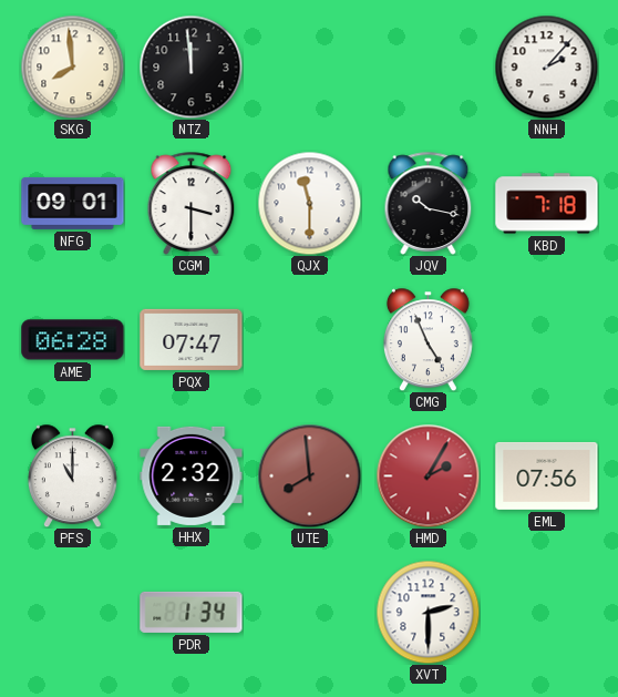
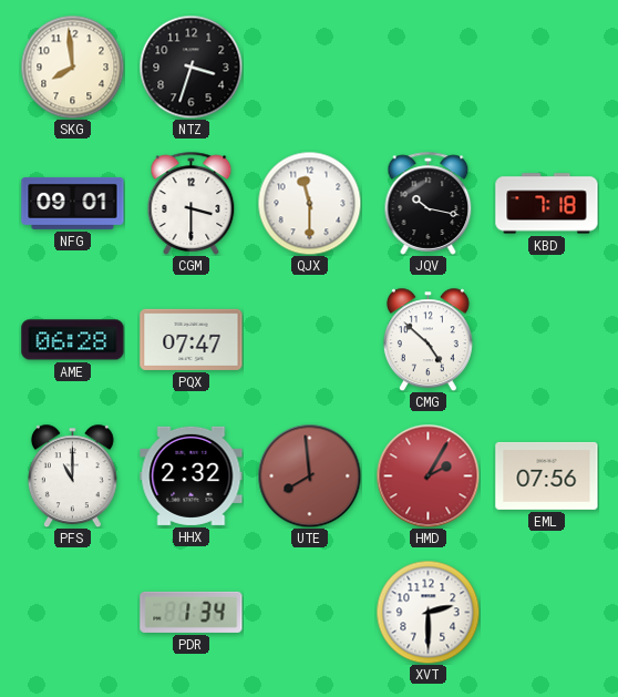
NTZ: 11:59 -> 3:33 (190, 66)
NNH: 2:07 -> none (546, 66)
CMG: 4:56 -> 4:52 (428, 339)
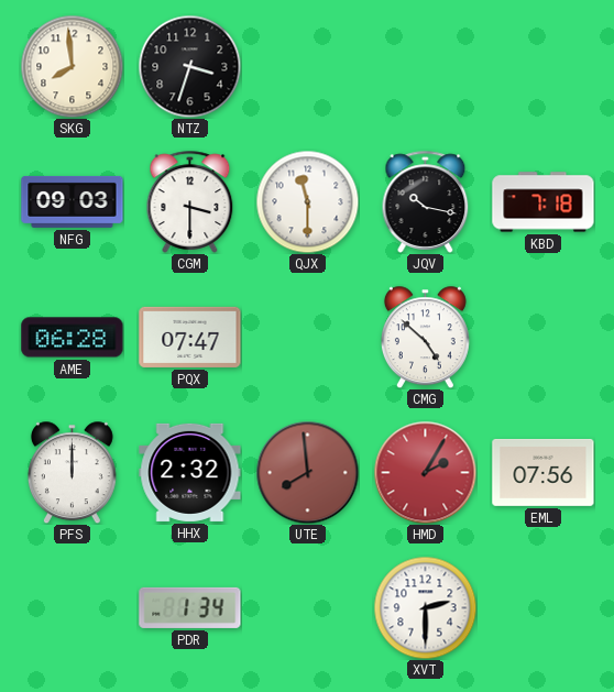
NFG: 09:01 -> 09:03 (73, 201)
PFS: 11:00 -> 12:00 (72, 472)
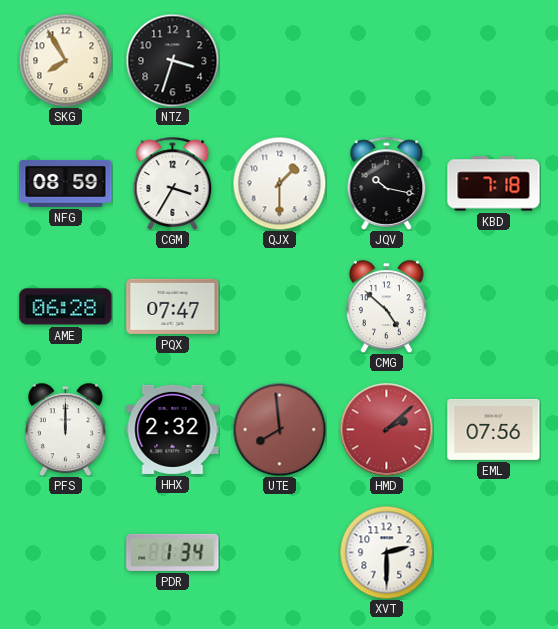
SKG: 7:59 -> 7:55 (65, 60)
NFG: 09:03 -> 08:59 (66, 183)
CGM: 3:30 -> 3:35 (173, 183)
QJX: 11:30 -> 1:30 (279, 183)
HMD: 2:05 -> 2:08 (386, 429)
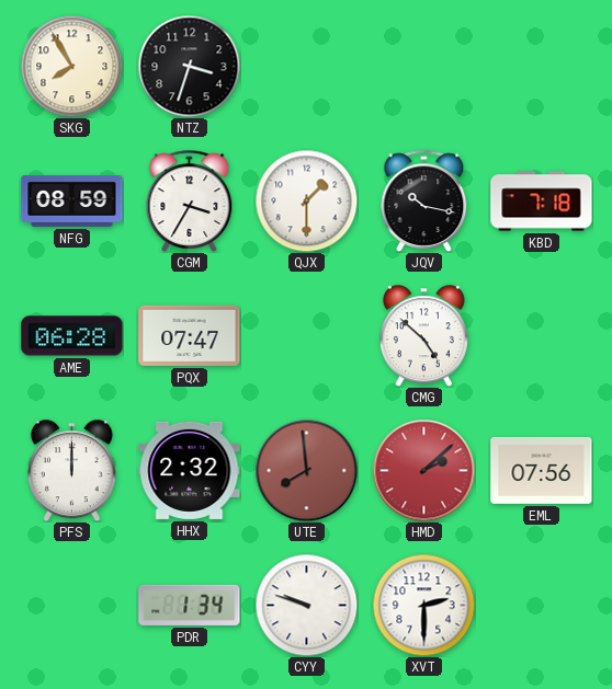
CYY: none -> 9:48 (306, 605)
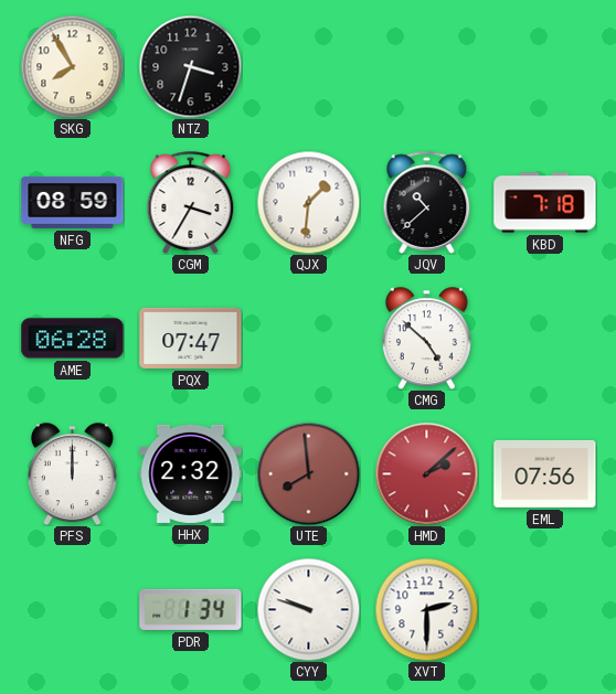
QJX: 1:30 -> 1:31 (308, 202)
JQV: 10:17 -> 10:38 (427, 202)
